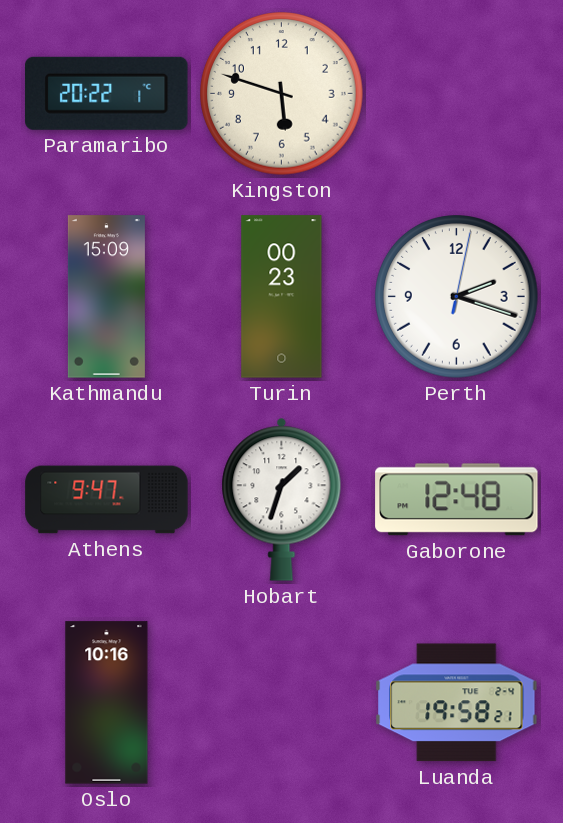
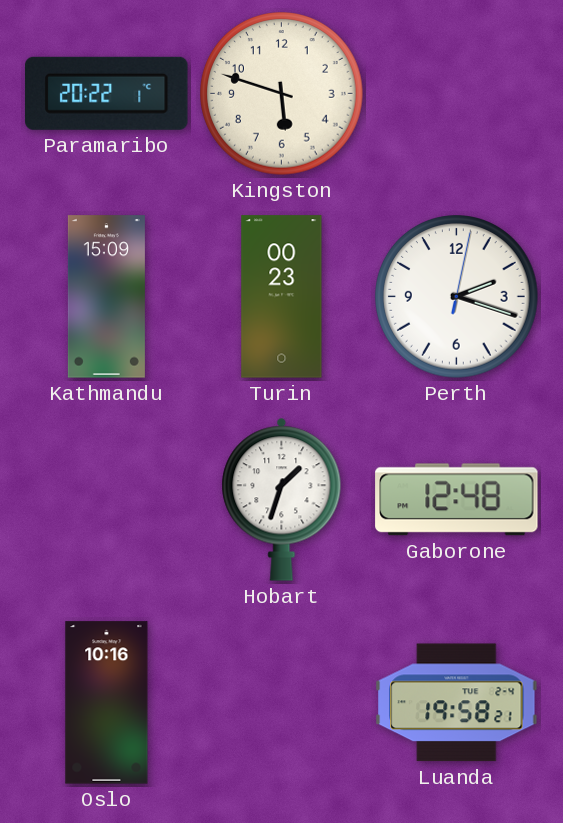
Athens: 9:47 -> none (107, 500)
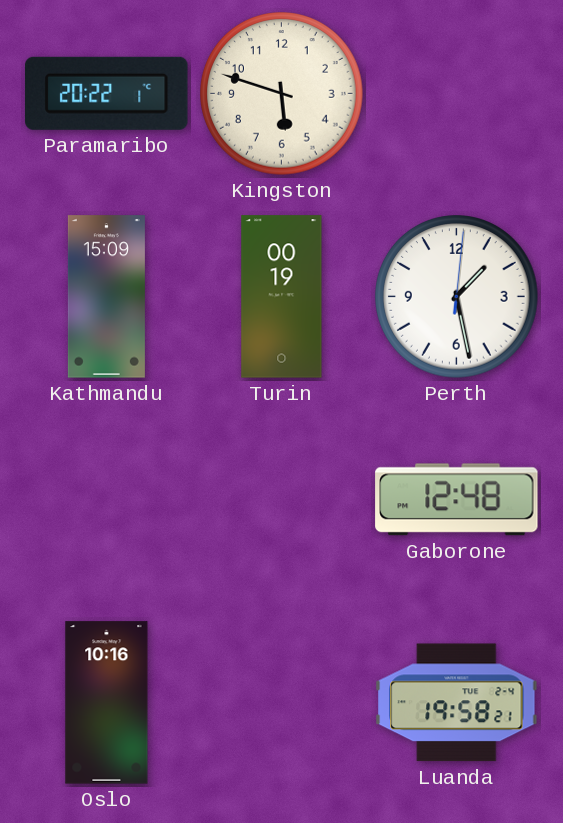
Turin: 00:23 -> 00:19 (282, 297)
Perth: 2:18 -> 1:28 (457, 297)
Hobart: 1:33 -> none (282, 499)
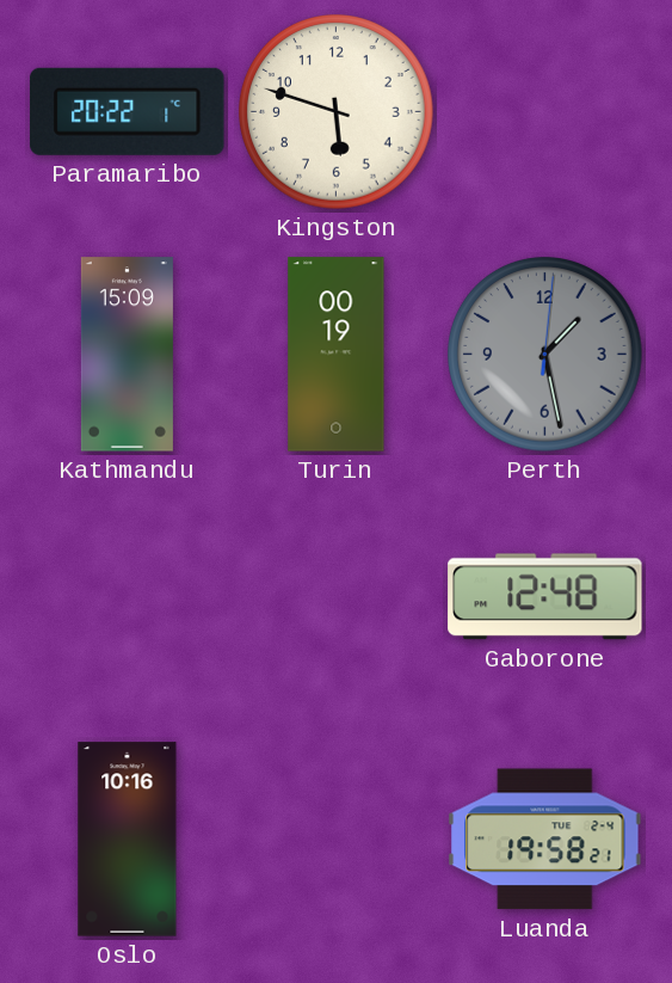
Perth dial: white -> grey (545, 355)
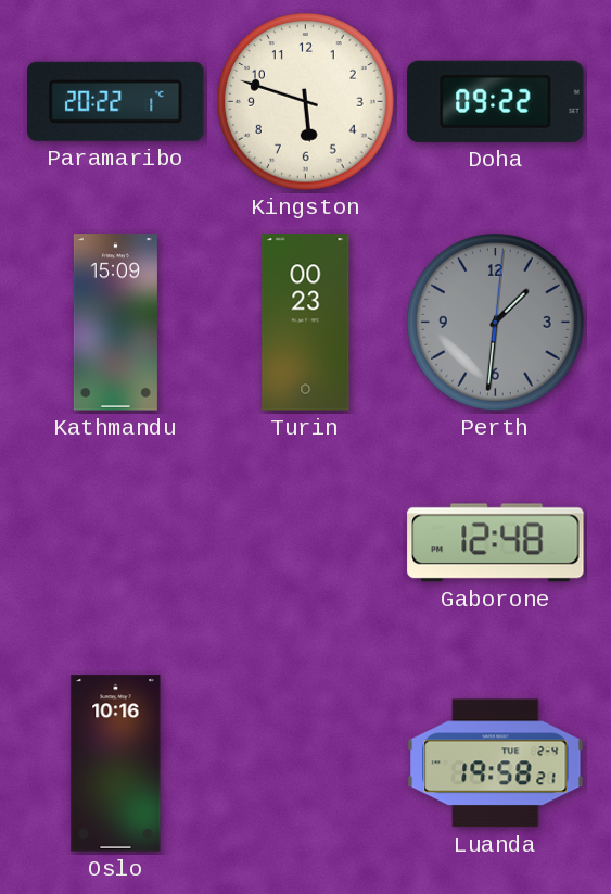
Doha: none -> 09:22 (496, 101)
Turin: 00:19 -> 00:23 (306, 323)
Perth: 1:28 -> 1:31 (496, 323)
